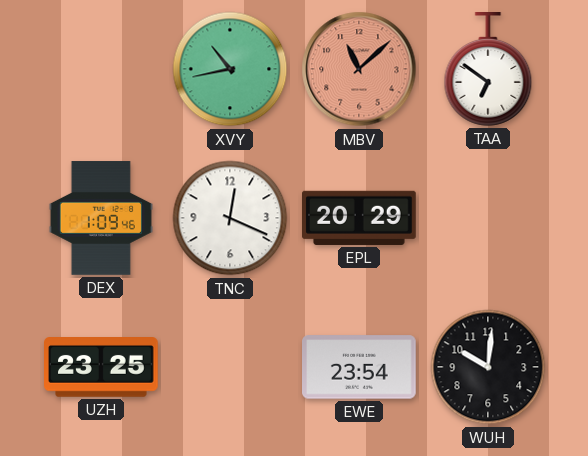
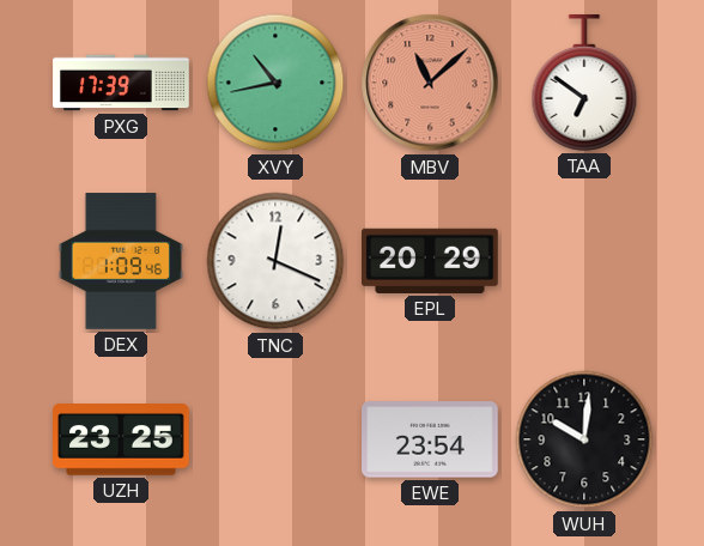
PXG: none -> 17:39 (121, 83)
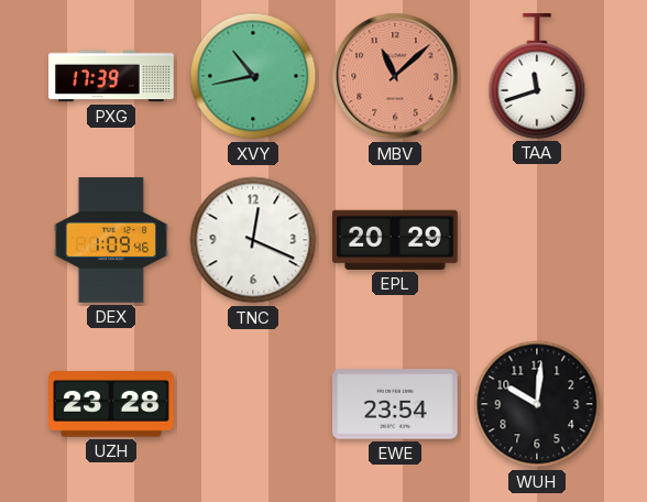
TAA: 6:51 -> 11:42 (537, 77)
UZH: 23:25 -> 23:28 (111, 404)
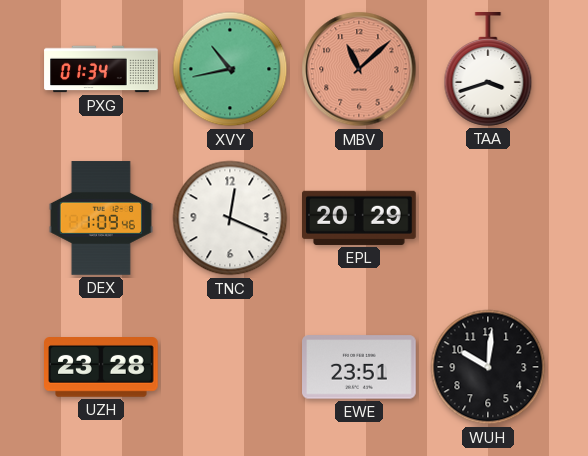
PXG: 17:39 -> 01:34 (101, 69)
TAA: 11:42 -> 3:42 (488, 70)
EWE: 23:54 -> 23:51 (360, 367)
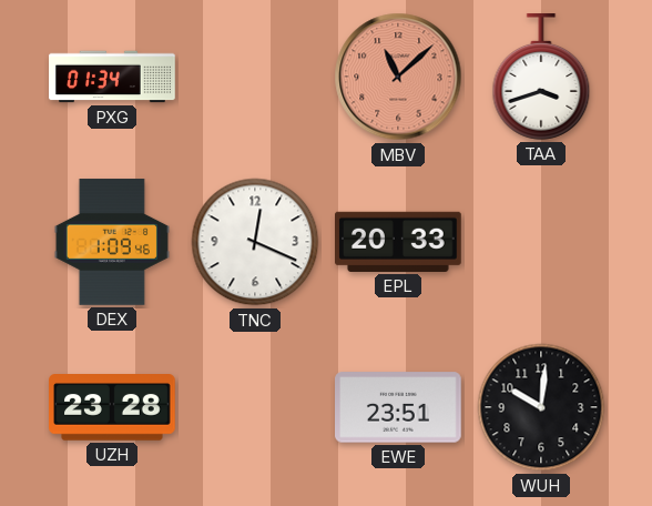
XVY: 10:43 -> none (230, 69)
EPL: 20:29 -> 20:33 (399, 242)
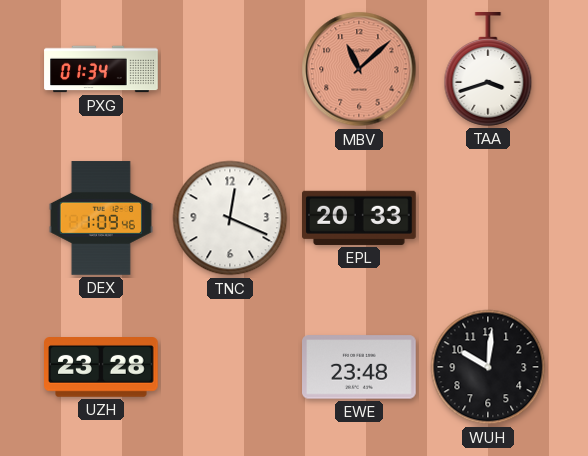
EWE: 23:51 -> 23:48 (360, 367)
